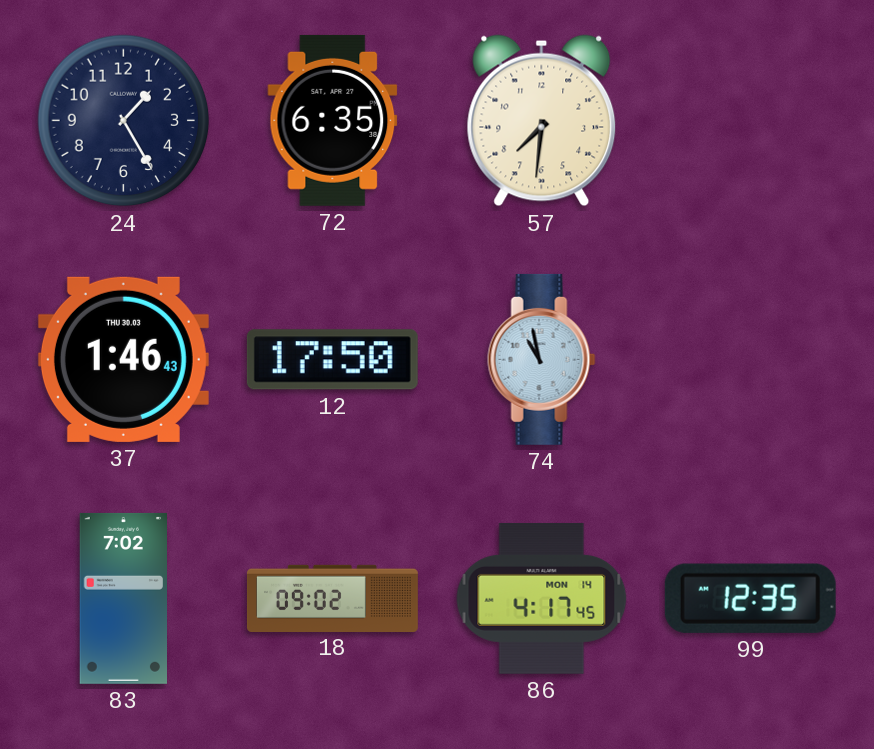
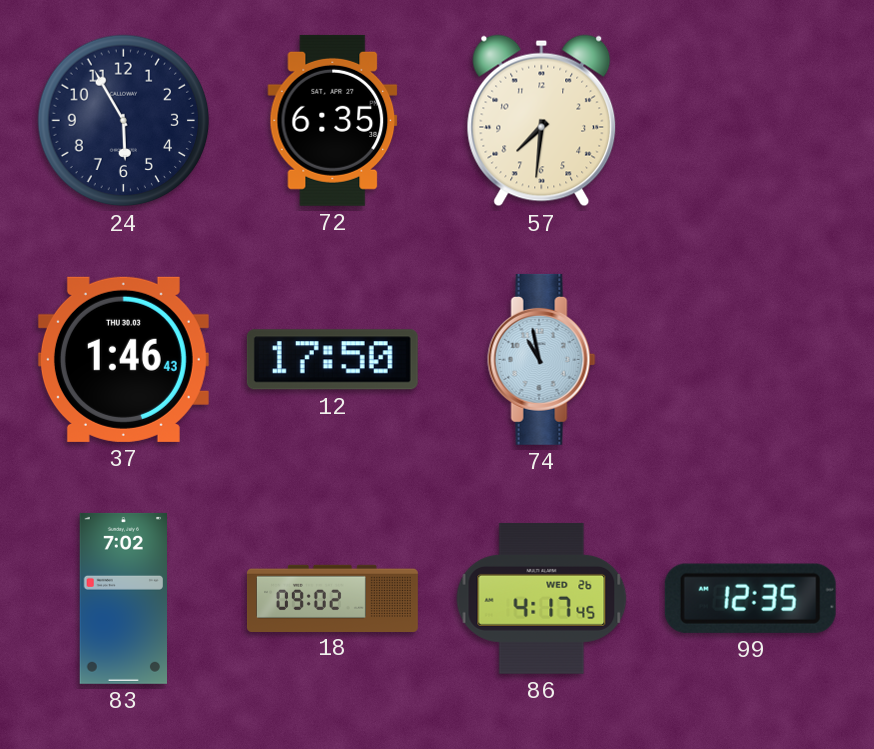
24: 1:25 -> 5:55 (124, 121)
86 date: MON 14 -> WED 26 (542, 598)
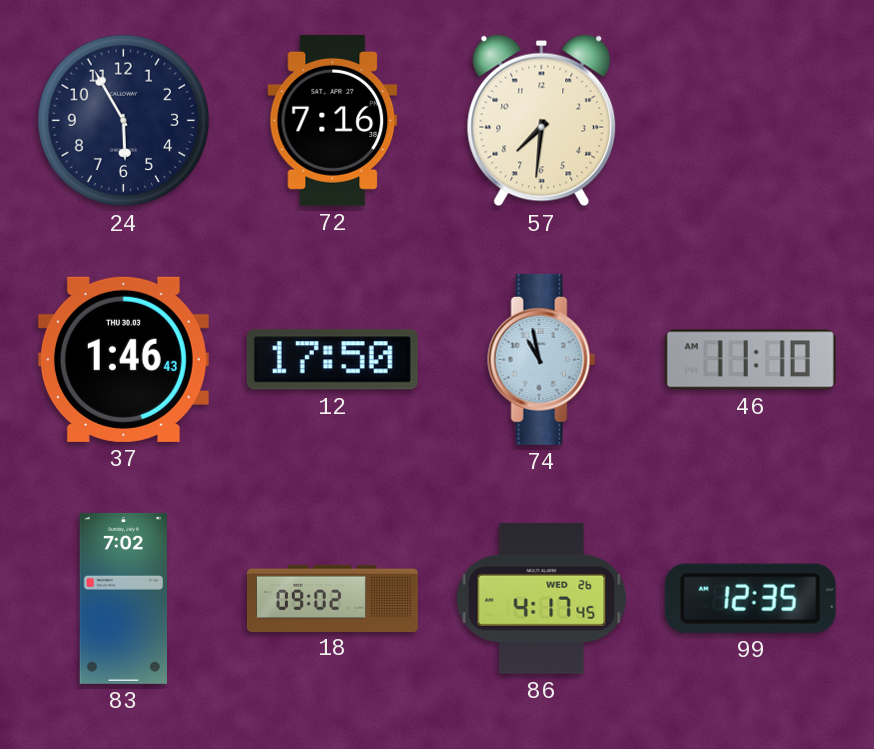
72: 6:35 -> 7:16 (333, 120)
46: none -> 11:10 (750, 360)
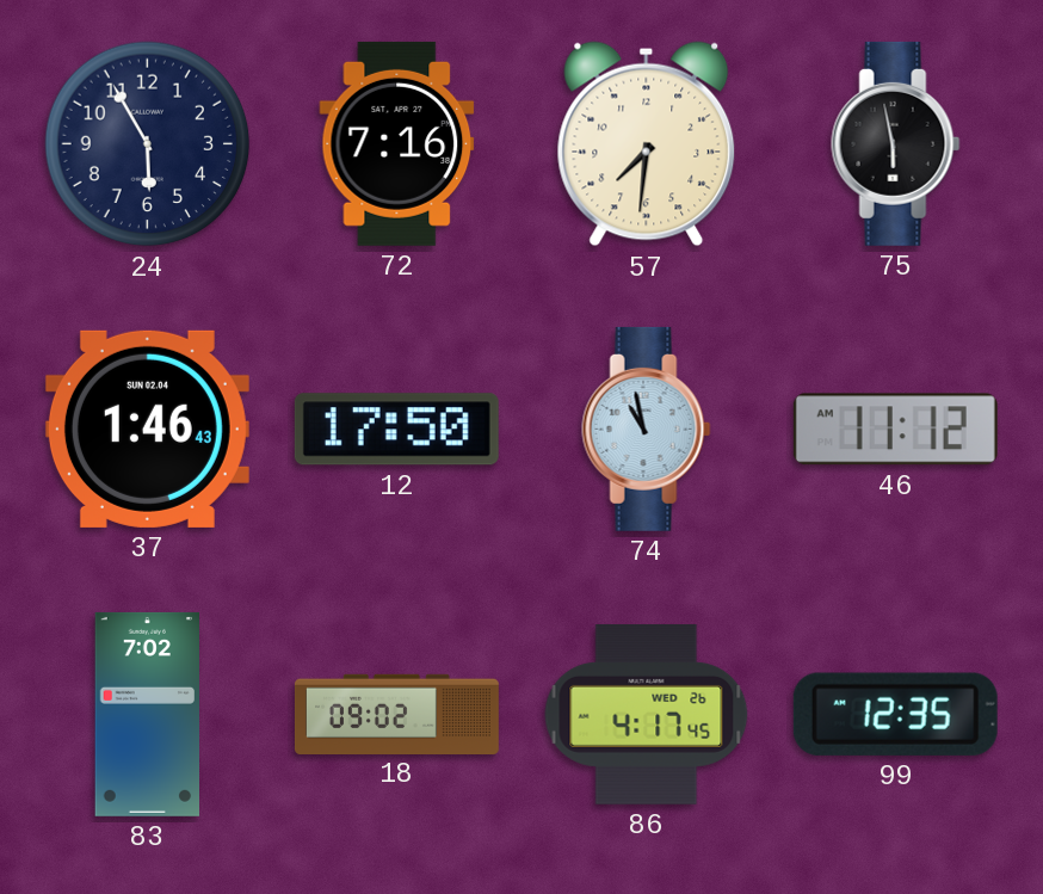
75: none -> 5:58 (896, 143)
37 date: THU 30.03 -> SUN 02.04 (147, 428)
46: 11:10 -> 11:12 (895, 430)
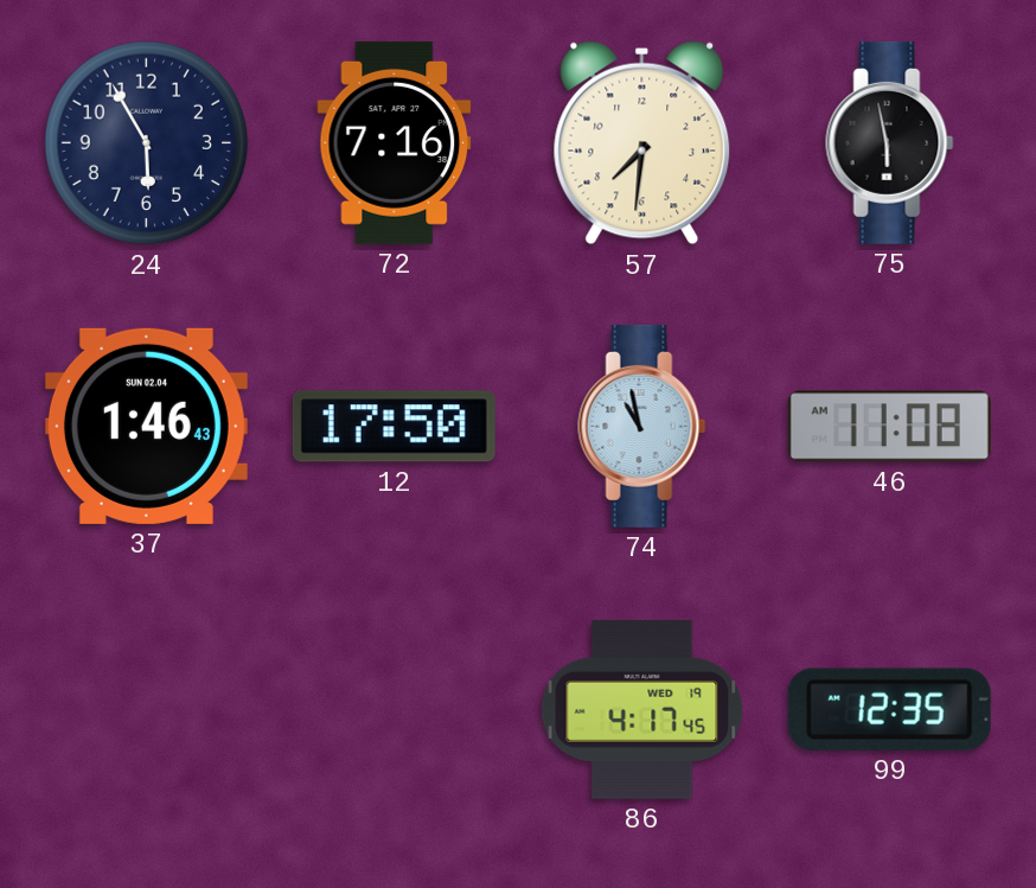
46: 11:12 -> 11:08 (889, 427)
83: 7:02 -> none (148, 714)
18: 09:02 -> none (396, 714)
86 date: WED 26 -> WED 19 (642, 709)
